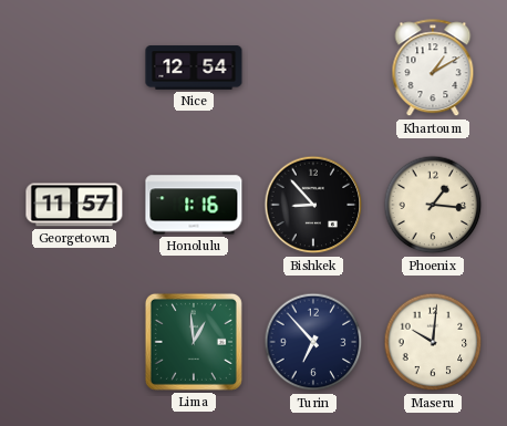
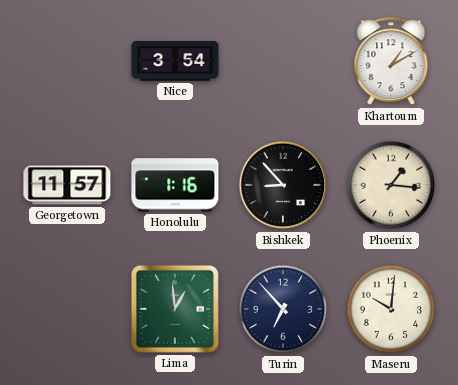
Nice: 12:54 -> 3:54 (175, 61)
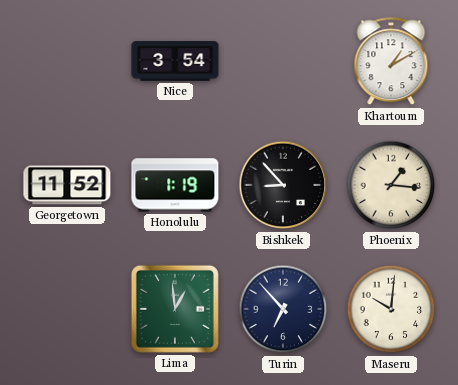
Georgetown: 11:57 -> 11:52 (67, 185)
Honolulu: 1:16 -> 1:19 (175, 185)
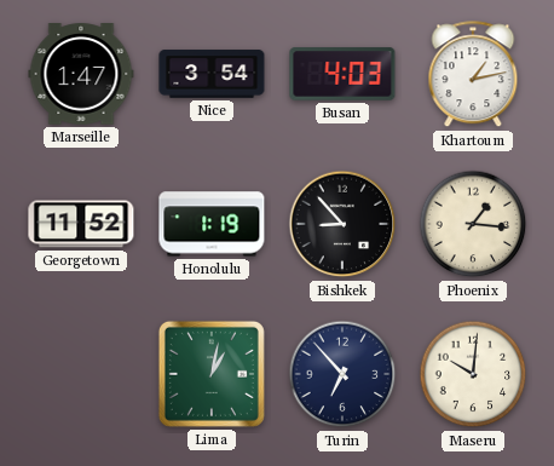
Marseille: none -> 1:47 (81, 74)
Busan: none -> 4:03 (342, 74)
Khartoum: 1:10 -> 1:13 (473, 75)
Lima: 12:59 -> 1:02 (212, 374)
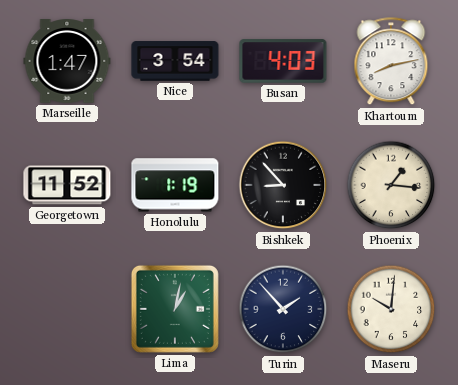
Khartoum: 1:13 -> 8:13 (391, 62)
Turin: 6:53 -> 1:53 (283, 309)
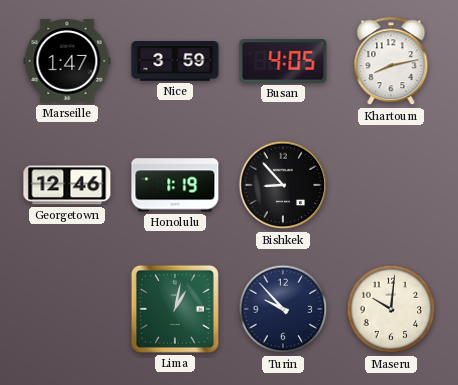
Nice: 3:54 -> 3:59 (175, 61)
Busan: 4:03 -> 4:05 (283, 61)
Georgetown: 11:52 -> 12:46 (67, 185)
Phoenix: 1:16 -> none (391, 185)
Turin: 1:53 -> 9:53 (283, 309)
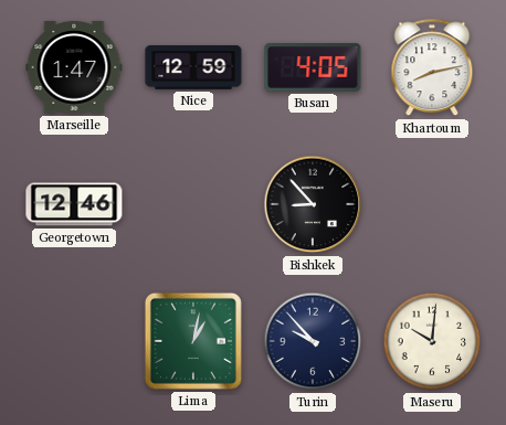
Nice: 3:59 -> 12:59 (193, 67)
Honolulu: 1:19 -> none (175, 185)
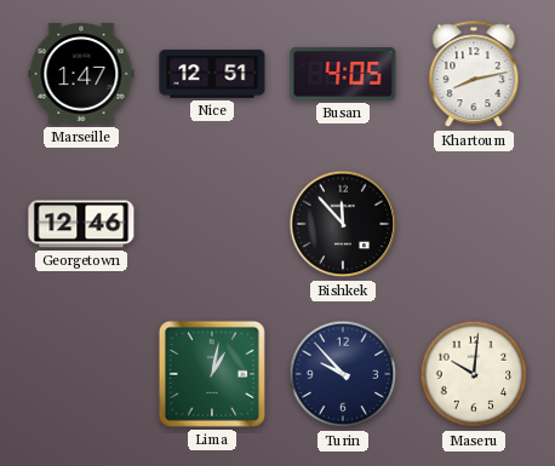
Nice: 12:59 -> 12:51 (212, 74)
Bishkek: 8:53 -> 11:53 (343, 224)
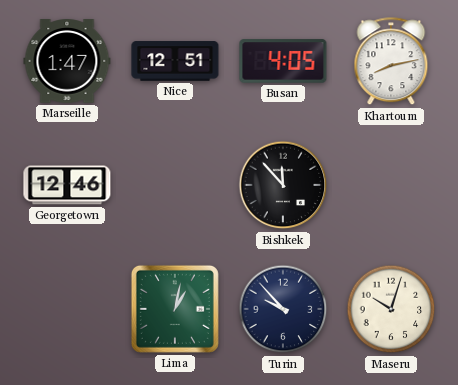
Maseru: 10:01 -> 10:03 (391, 309)
